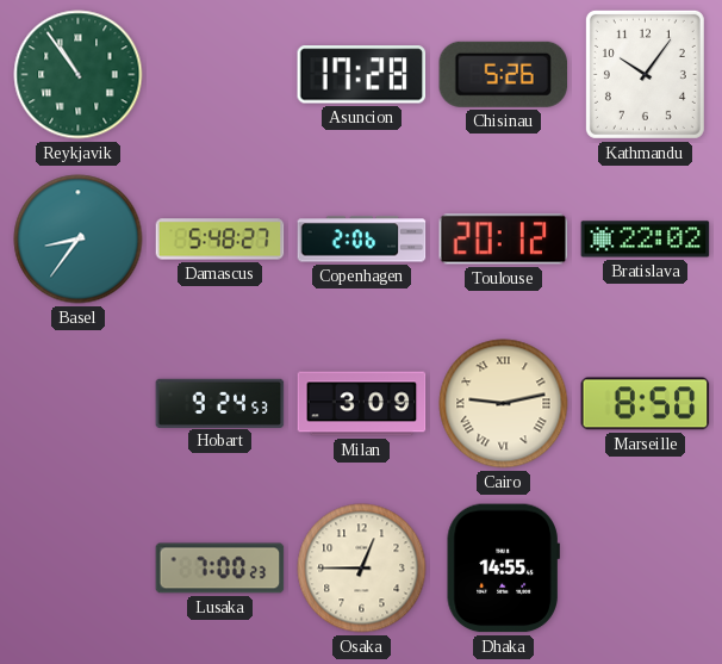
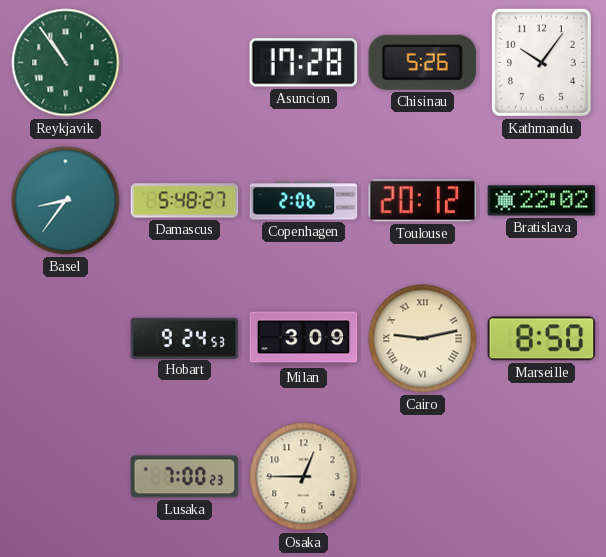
Dhaka: 14:55 -> none (503, 569)
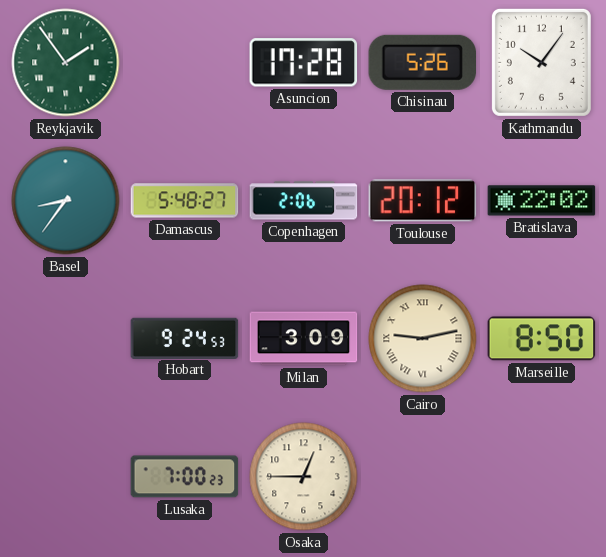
Reykjavik: 10:54 -> 1:54 (66, 63)
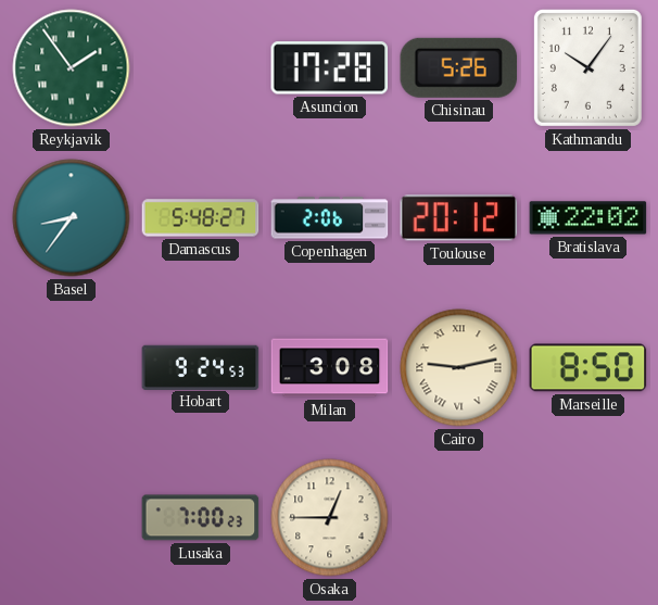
Milan: 3:09 -> 3:08 (330, 368)
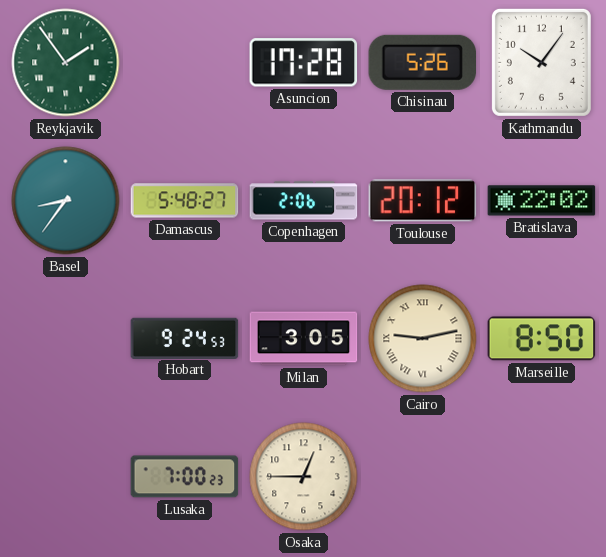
Milan: 3:08 -> 3:05 (304, 339)
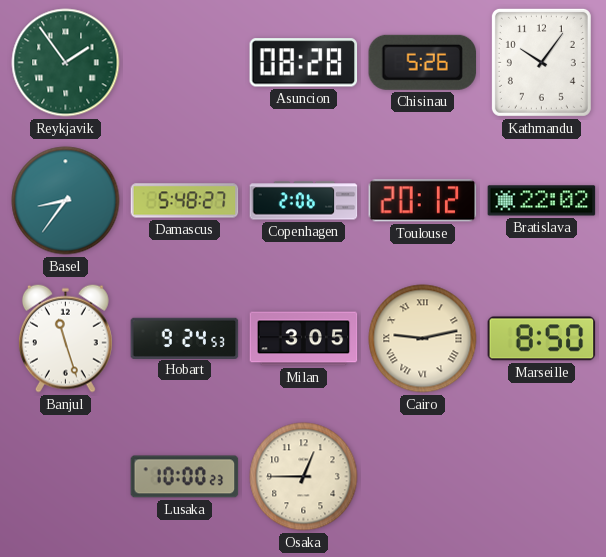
Asuncion: 17:28 -> 08:28 (304, 63)
Banjul: none -> 11:27 (65, 338)
Lusaka: 7:00 -> 10:00 (185, 477)
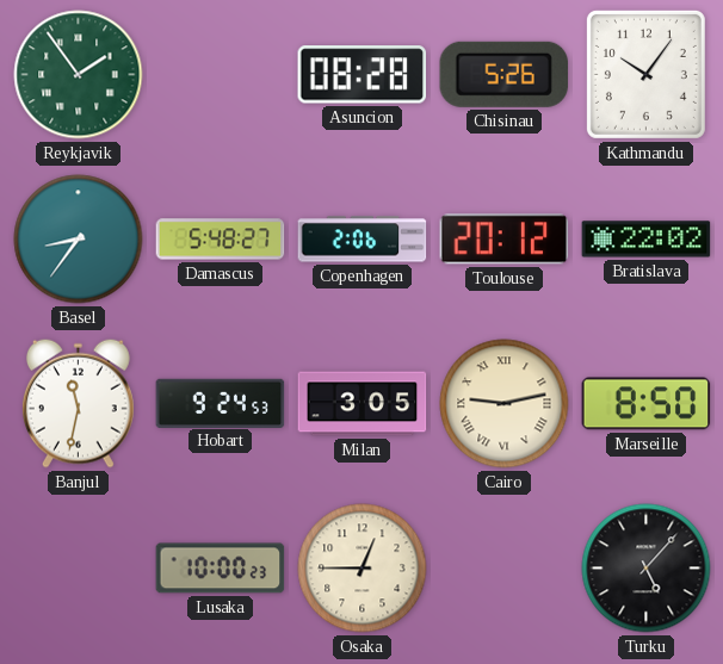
Banjul: 11:27 -> 11:32 (78, 403)
Turku: none -> 5:07 (647, 569)
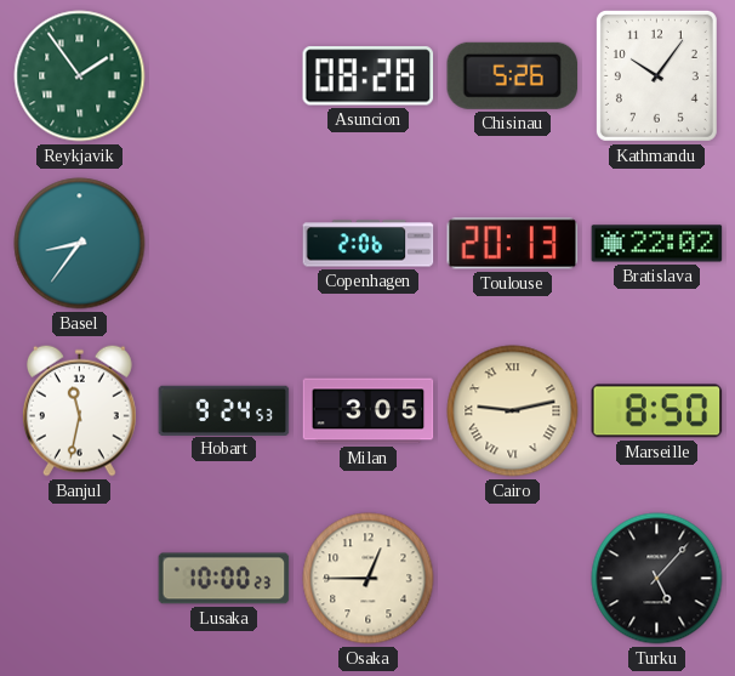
Damascus: 5:48 -> none (221, 240)
Toulouse: 20:12 -> 20:13 (513, 244)
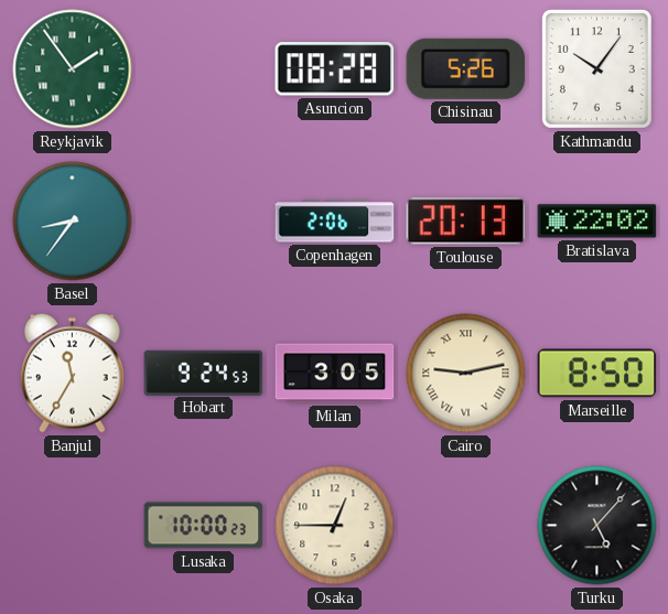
Banjul: 11:32 -> 11:35 (72, 373)
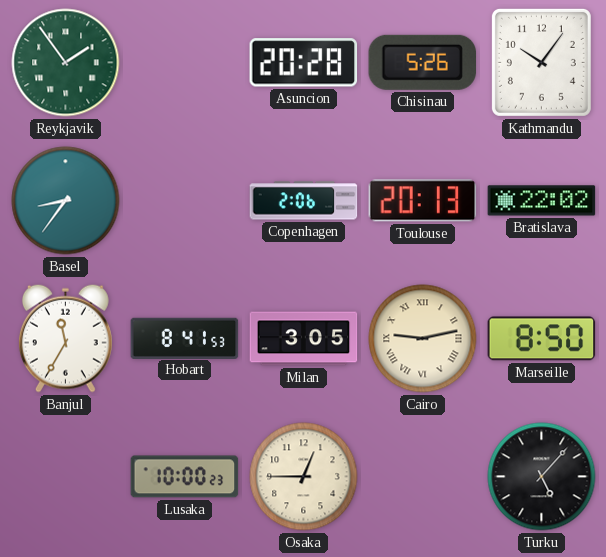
Asuncion: 08:28 -> 20:28 (304, 63)
Hobart: 9:24 -> 8:41 (185, 338)
